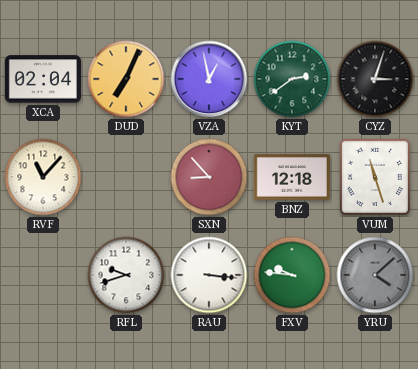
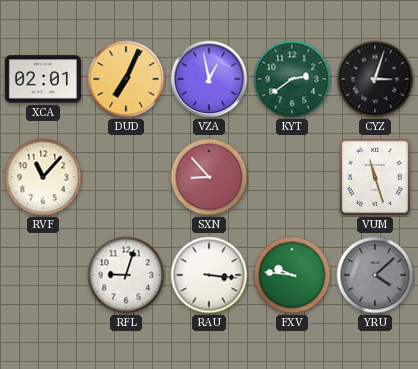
XCA: 02:04 -> 02:01 (43, 79)
BNZ: 12:18 -> none (292, 177)
RFL: 9:42 -> 9:03 (126, 275)
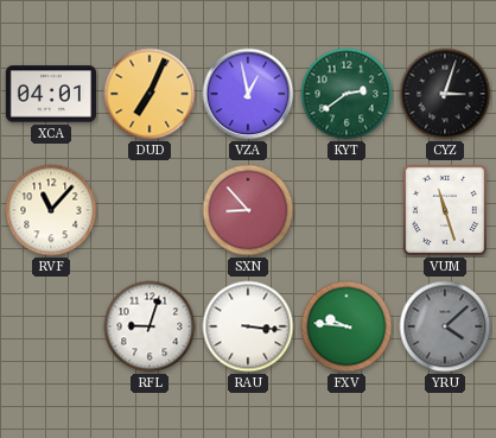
XCA: 02:01 -> 04:01 (51, 94)
